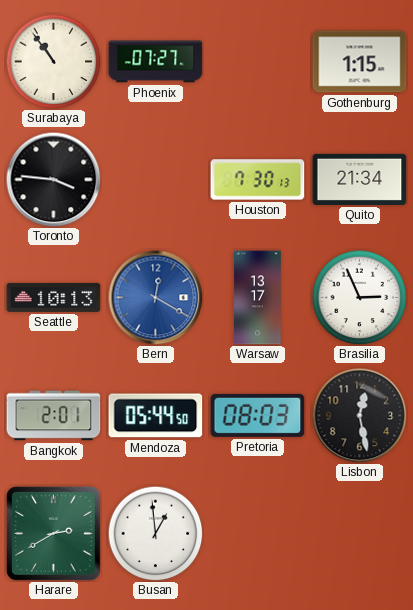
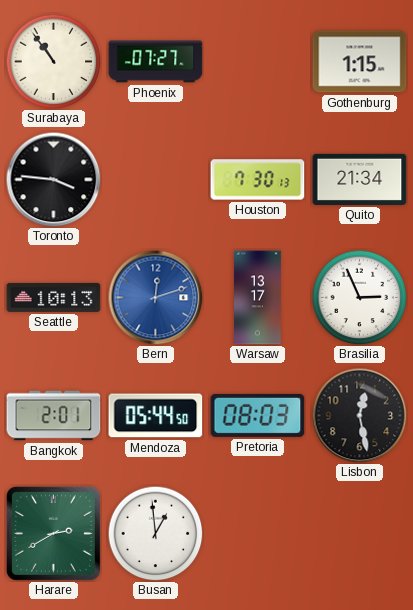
Bern: 12:20 -> 12:12 (155, 297)
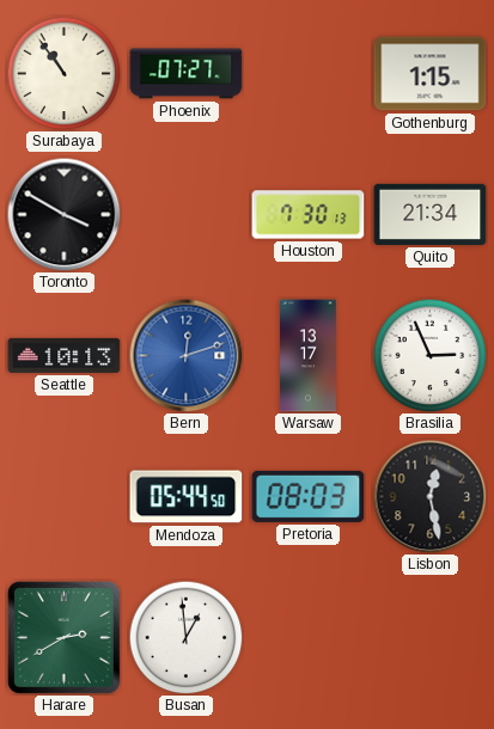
Toronto: 3:46 -> 3:50 (63, 214)
Bangkok: 2:01 -> none (54, 416)
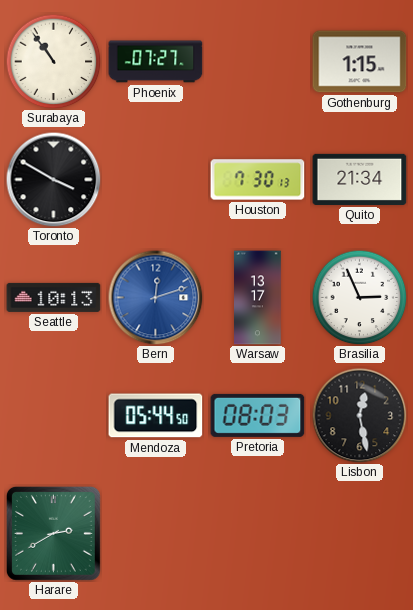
Busan: 12:59 -> none (185, 637)
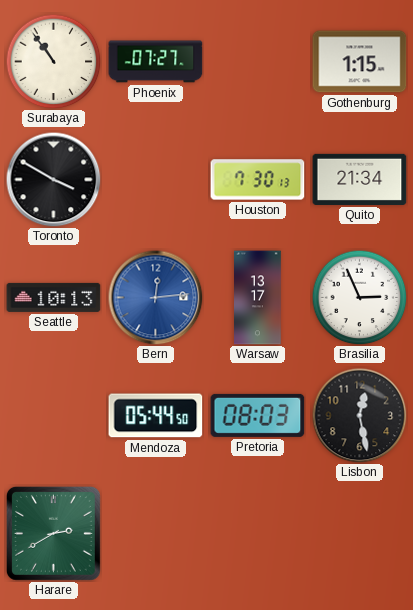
Bern: 12:12 -> 12:14 (155, 297)
